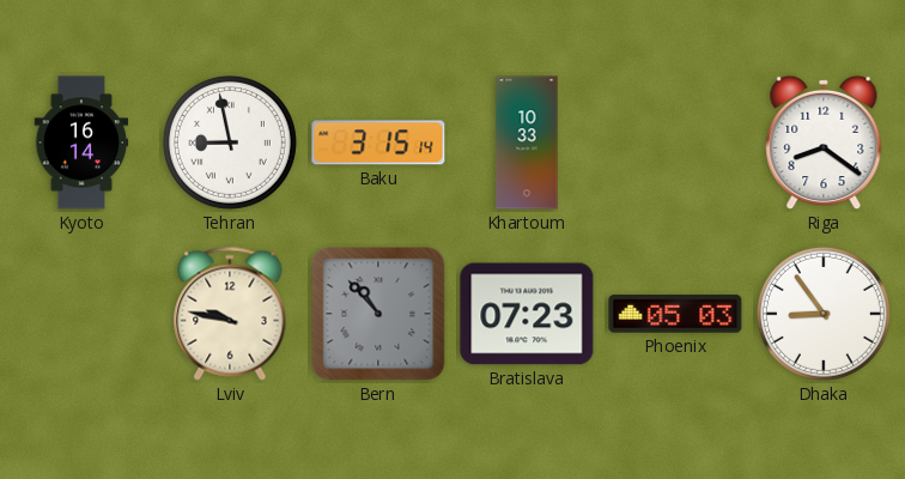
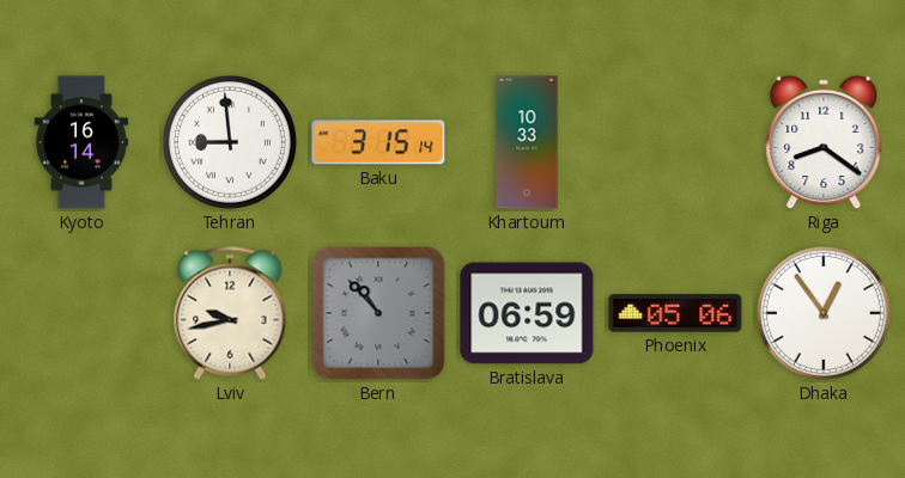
Tehran: 8:58 -> 8:59 (230, 142)
Lviv: 9:47 -> 9:43 (230, 313)
Bratislava: 07:23 -> 06:59 (527, 313)
Phoenix: 05:03 -> 05:06 (675, 313)
Dhaka: 8:54 -> 12:54 (824, 313)
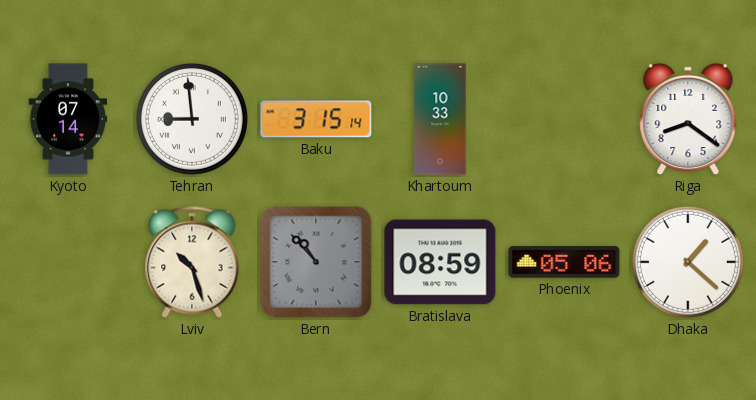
Kyoto: 16:14 -> 07:14 (68, 119)
Lviv: 9:43 -> 10:27 (192, 262)
Bratislava: 06:59 -> 08:59 (440, 262)
Dhaka: 12:54 -> 1:22 (688, 262)
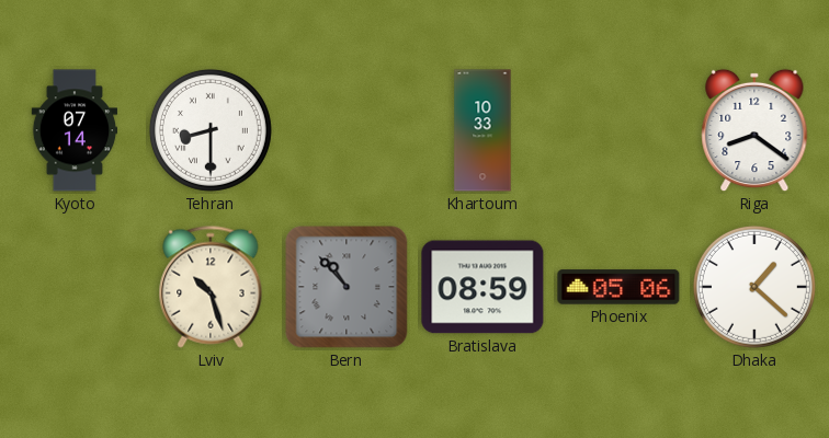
Tehran: 8:59 -> 8:30 (211, 130)
Baku: 3:15 -> none (316, 119)
